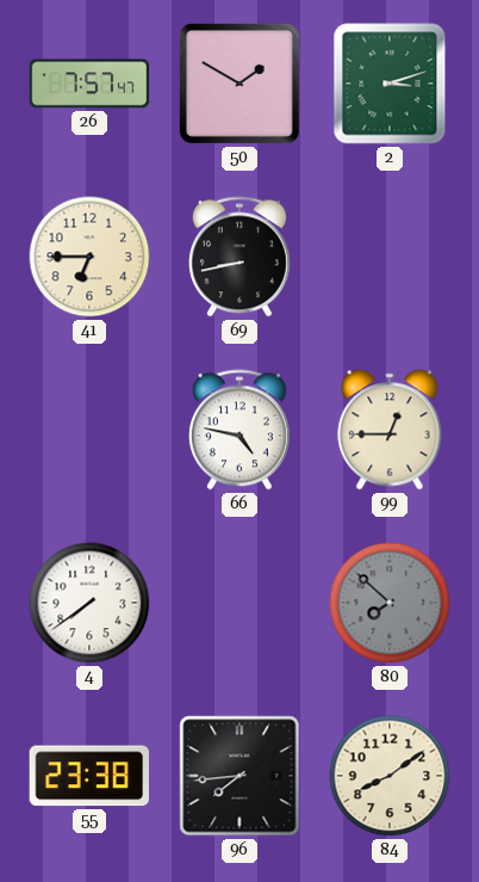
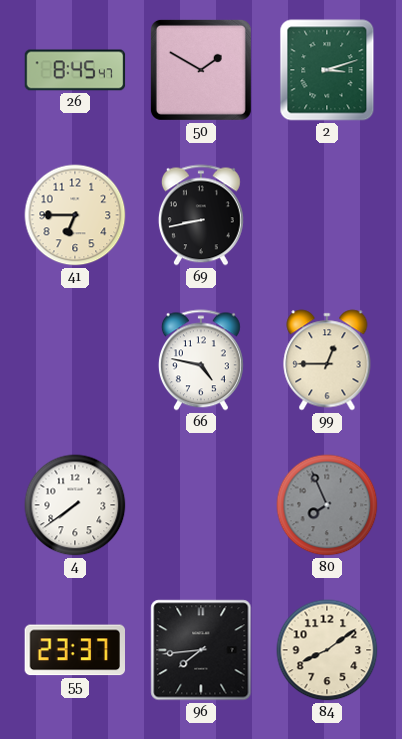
26: 7:57 -> 8:45 (75, 70)
80: 7:52 -> 7:56 (327, 505)
55: 23:38 -> 23:37 (74, 650)
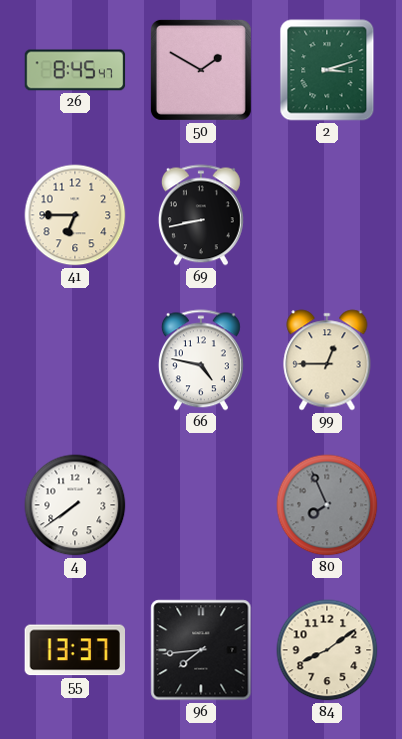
55: 23:37 -> 13:37 (74, 650)
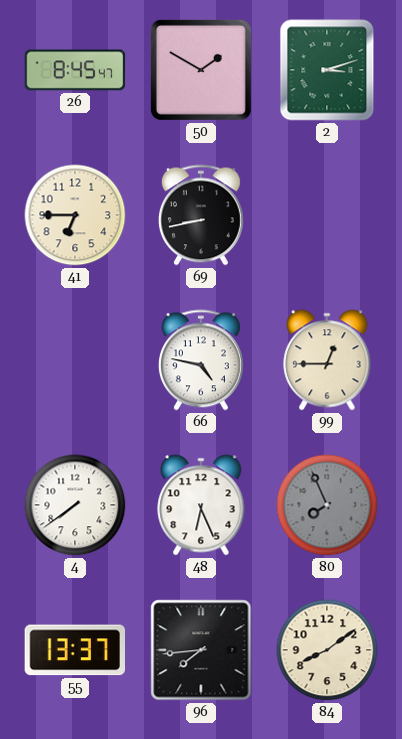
48: none -> 6:26 (201, 505)
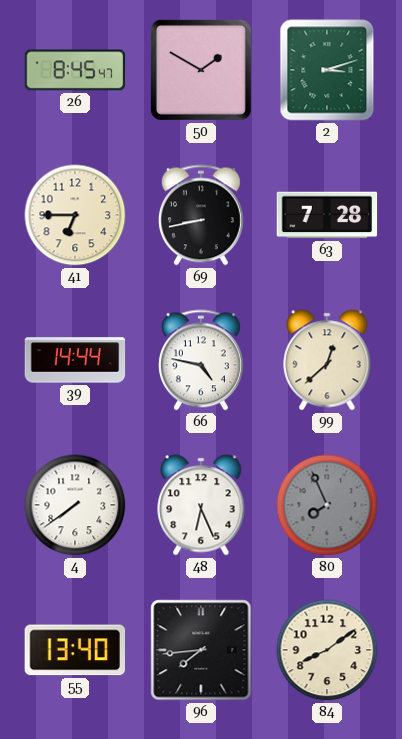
63: none -> 7:28 (327, 215)
39: none -> 14:44 (75, 360)
99: 12:45 -> 12:38 (327, 360)
55: 13:37 -> 13:40 (74, 650)
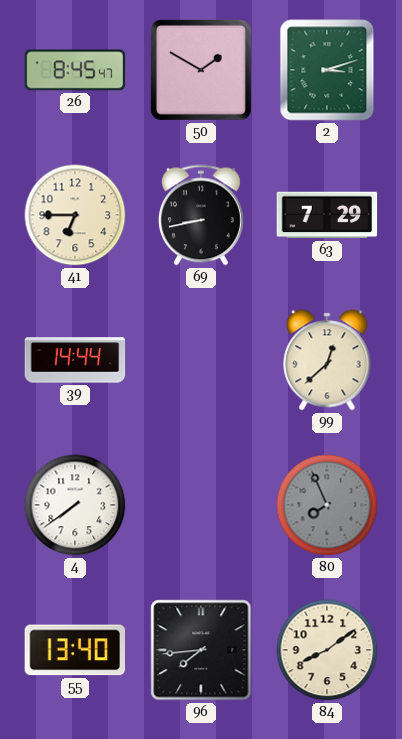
63: 7:28 -> 7:29 (327, 215)
66: 4:47 -> none (201, 360)
48: 6:26 -> none (201, 505)
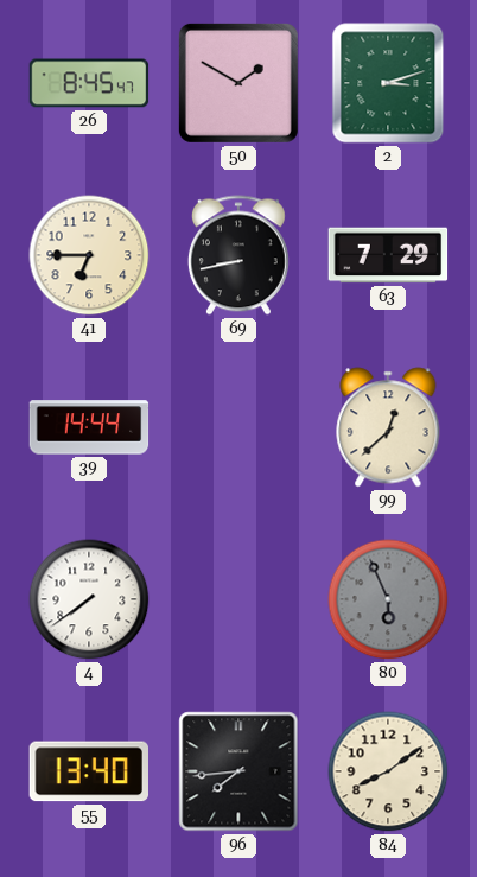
80: 7:56 -> 5:56 (388, 599)
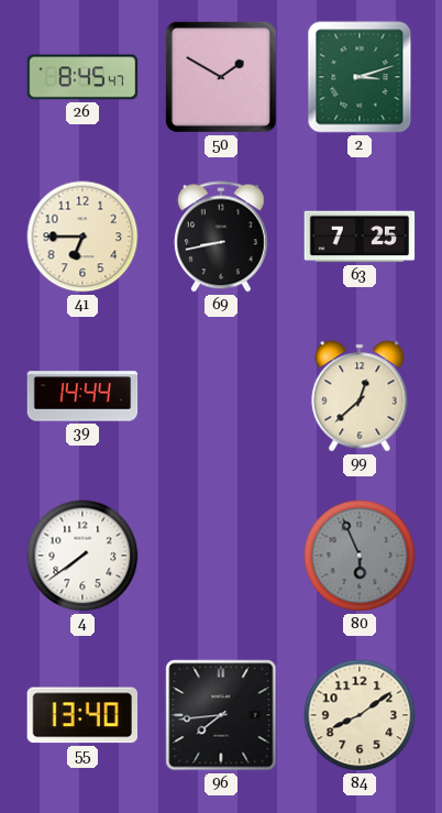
63: 7:29 -> 7:25 (360, 237)
